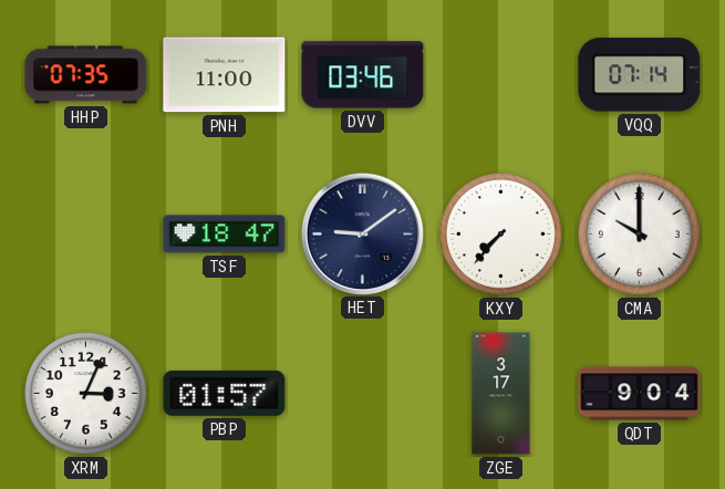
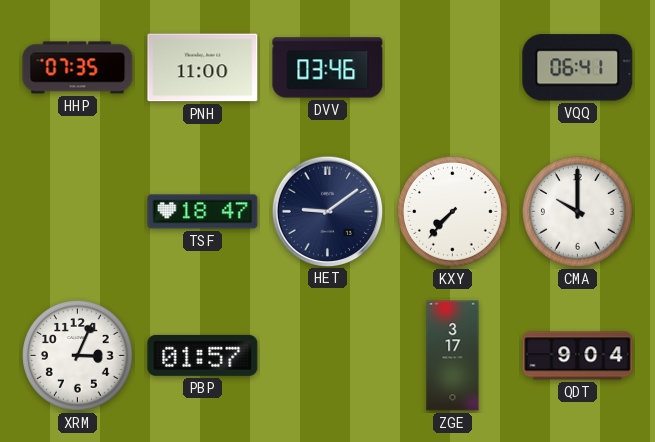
VQQ: 07:14 -> 06:41 (578, 68)
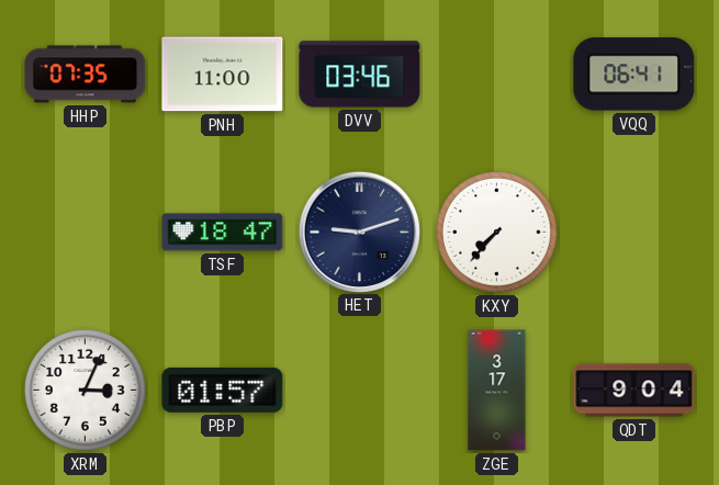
HET: 9:09 -> 9:12 (359, 232)
CMA: 10:00 -> none (578, 212)
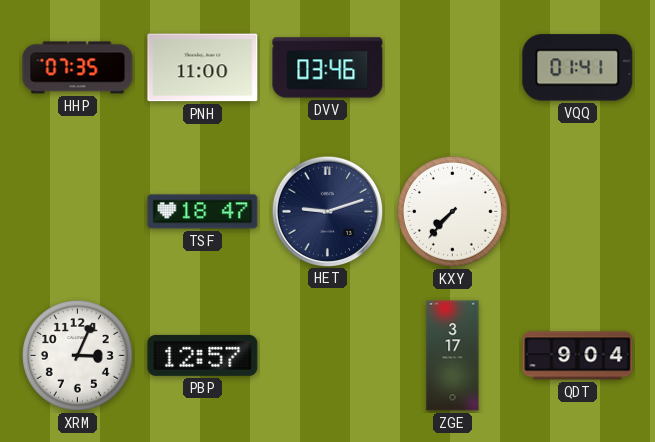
VQQ: 06:41 -> 01:41 (578, 68)
PBP: 01:57 -> 12:57 (203, 355)
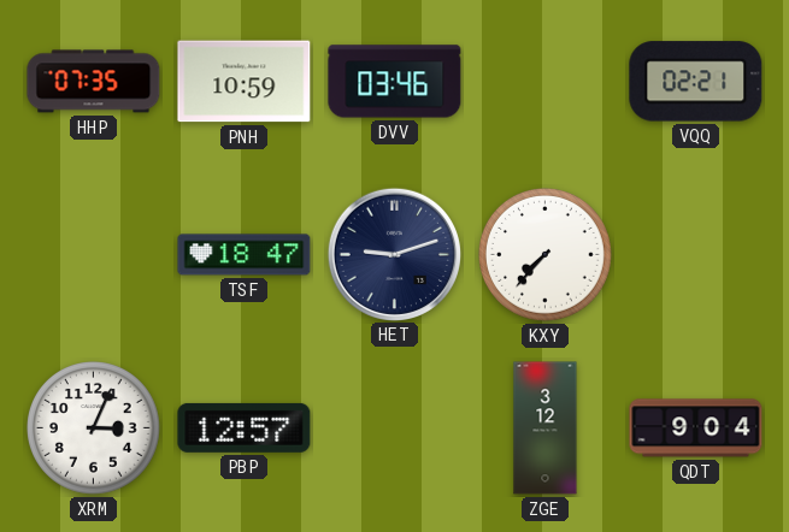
PNH: 11:00 -> 10:59 (245, 82)
VQQ: 01:41 -> 02:21 (696, 82)
ZGE: 3:17 -> 3:12 (546, 428)
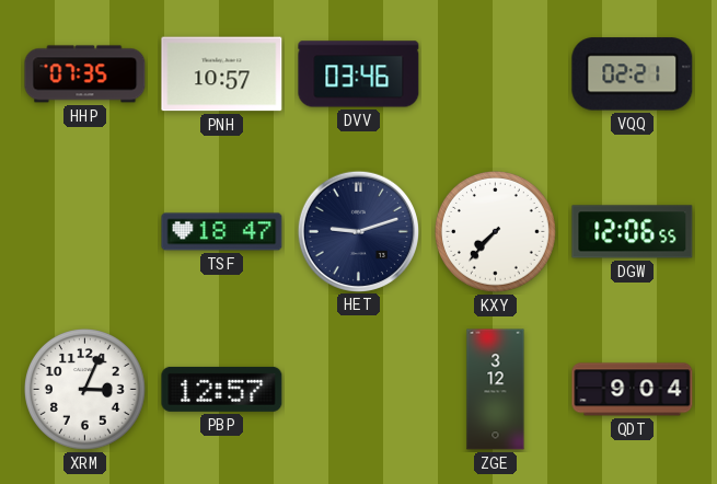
PNH: 10:59 -> 10:57 (222, 74)
DGW: none -> 12:06 (633, 232)
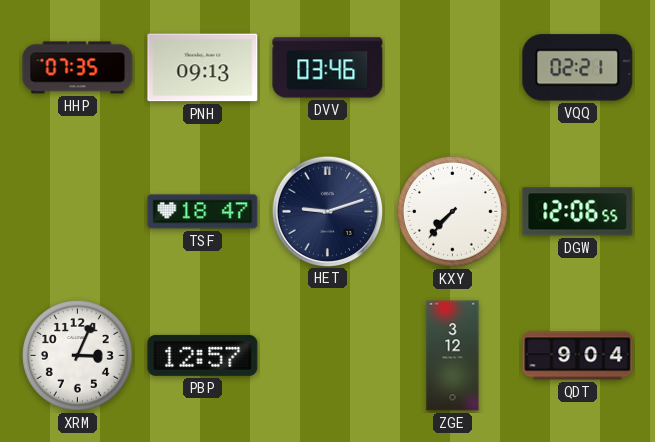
PNH: 10:57 -> 09:13 (203, 68)
